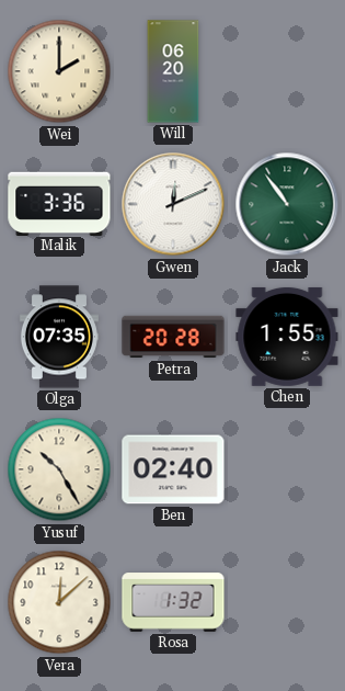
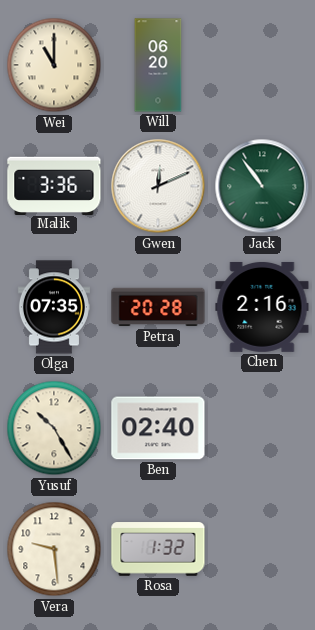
Wei: 2:00 -> 11:00 (54, 65)
Chen: 1:55 -> 2:16 (262, 307)
Vera: 12:08 -> 9:29 (54, 549)
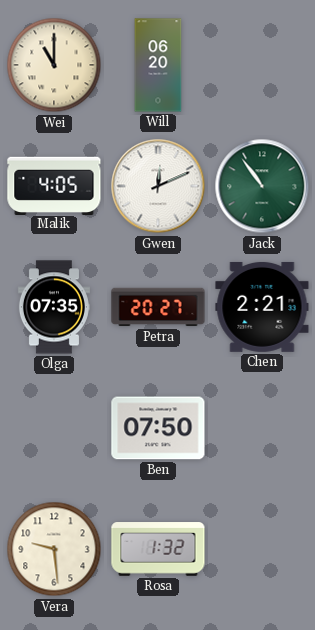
Malik: 3:36 -> 4:05 (54, 185)
Petra: 20:28 -> 20:27 (158, 307)
Chen: 2:16 -> 2:21 (262, 307)
Yusuf: 10:25 -> none (54, 428)
Ben: 02:40 -> 07:50 (158, 428)
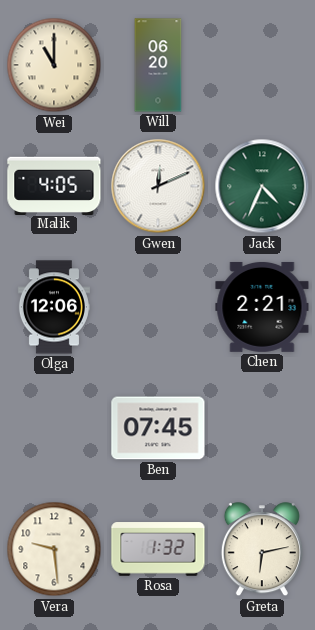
Jack: 10:54 -> 4:34 (262, 186)
Olga: 07:35 -> 12:06 (54, 307)
Petra: 20:27 -> none (158, 307)
Ben: 07:50 -> 07:45 (158, 428)
Greta: none -> 6:13 (262, 550)
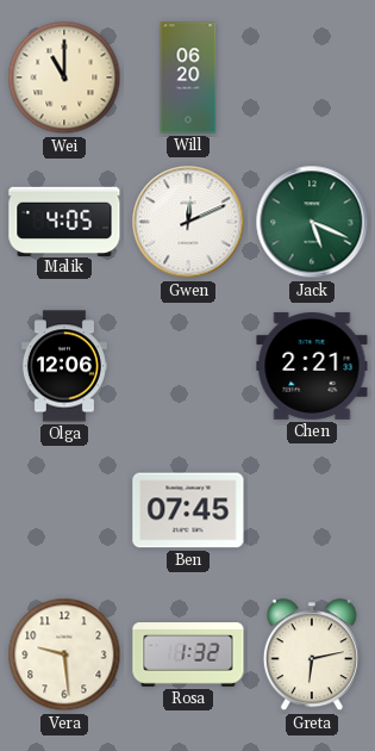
Jack: 4:34 -> 5:19 (312, 222)
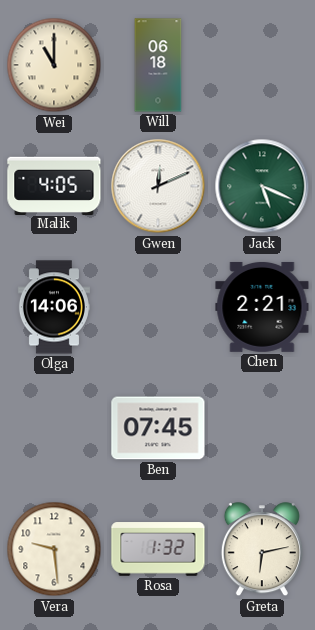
Will: 06:20 -> 06:18 (158, 65)
Olga: 12:06 -> 14:06 (54, 307)
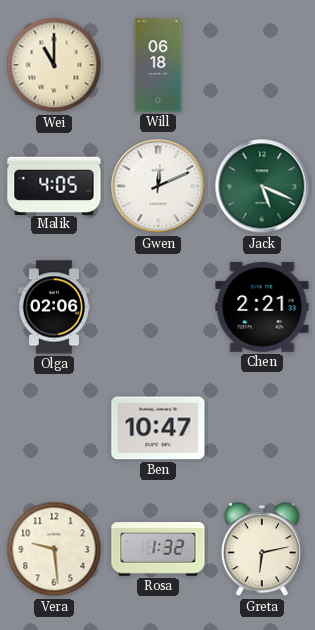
Olga: 14:06 -> 02:06 (54, 307)
Ben: 07:45 -> 10:47 (158, 428)
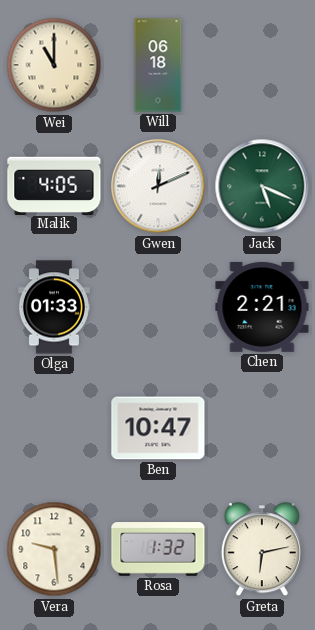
Olga: 02:06 -> 01:33 (54, 307)
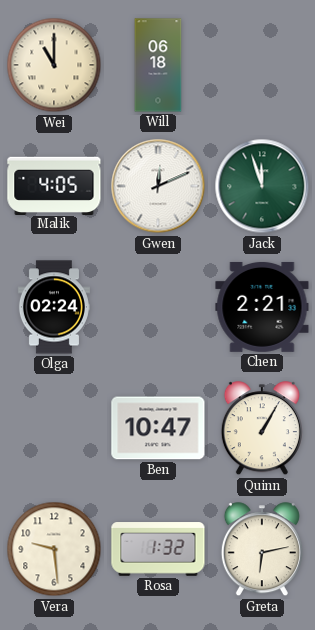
Jack: 5:19 -> 11:57 (262, 186)
Olga: 01:33 -> 02:24 (54, 307)
Quinn: none -> 1:05 (262, 429)
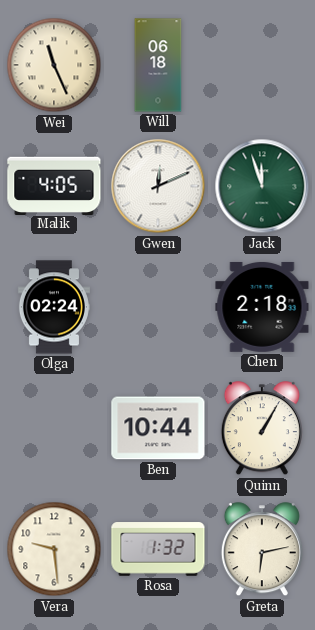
Wei: 11:00 -> 11:26 (54, 65)
Chen: 2:21 -> 2:18 (262, 307)
Ben: 10:47 -> 10:44 (158, 428)
